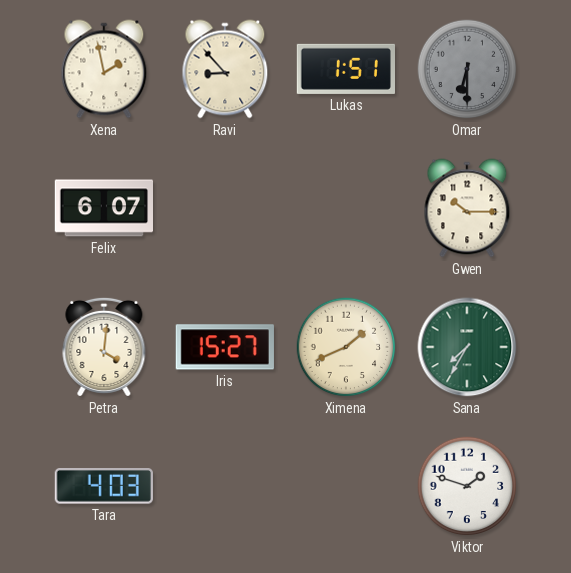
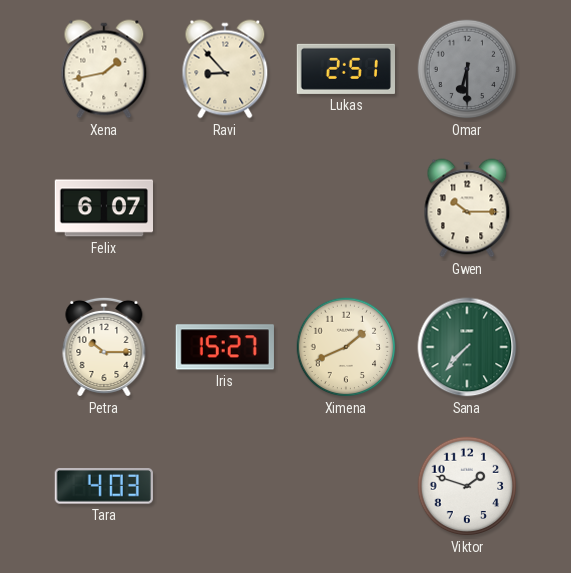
Xena: 1:58 -> 1:43 (104, 69)
Lukas: 1:51 -> 2:51 (345, 69)
Petra: 4:01 -> 10:15 (104, 347)
Sana: 7:35 -> 7:37 (467, 347)
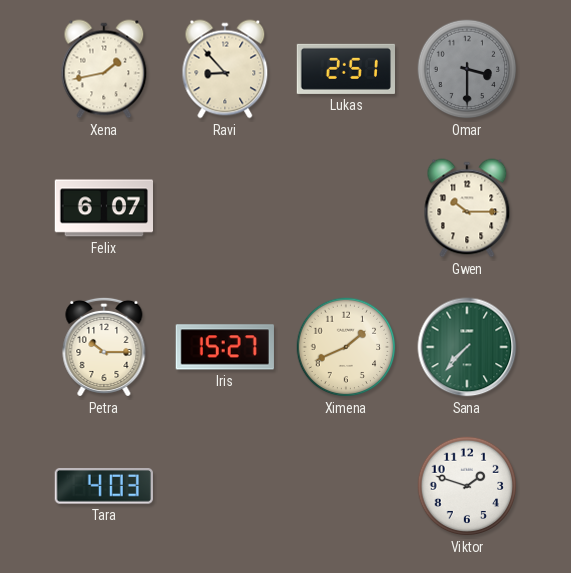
Omar: 6:30 -> 3:30 (467, 69)
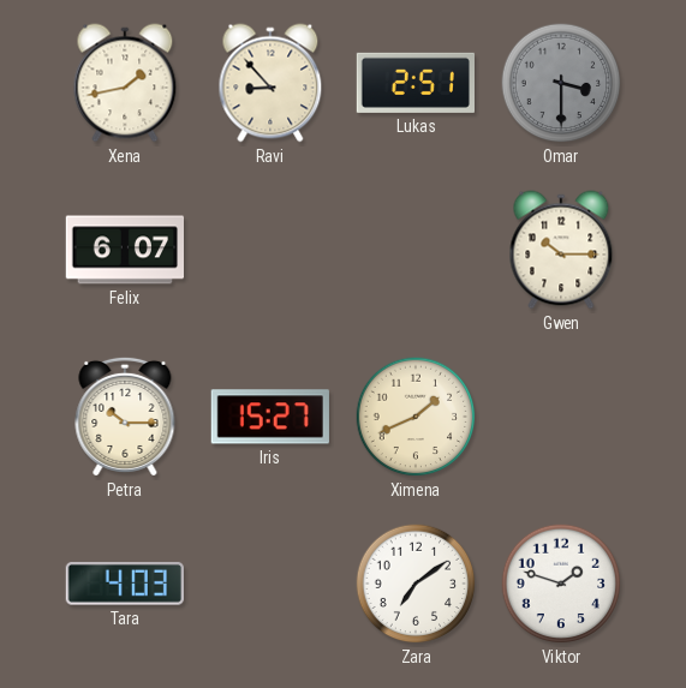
Sana: 7:37 -> none (467, 347)
Zara: none -> 7:09 (416, 584)
